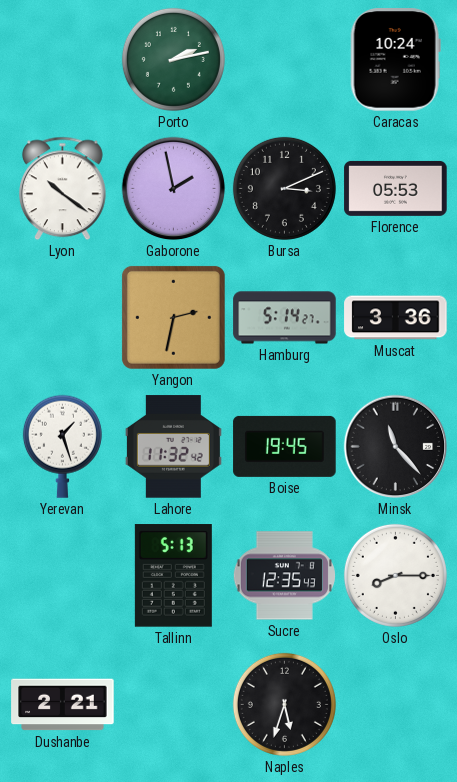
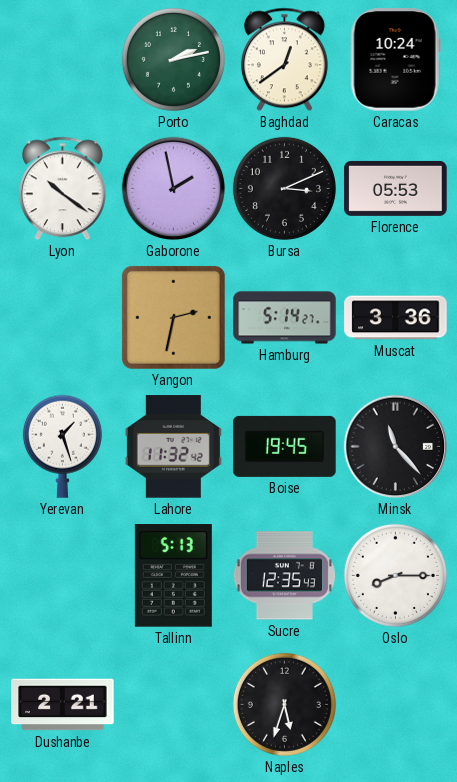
Baghdad: none -> 12:39 (284, 60)
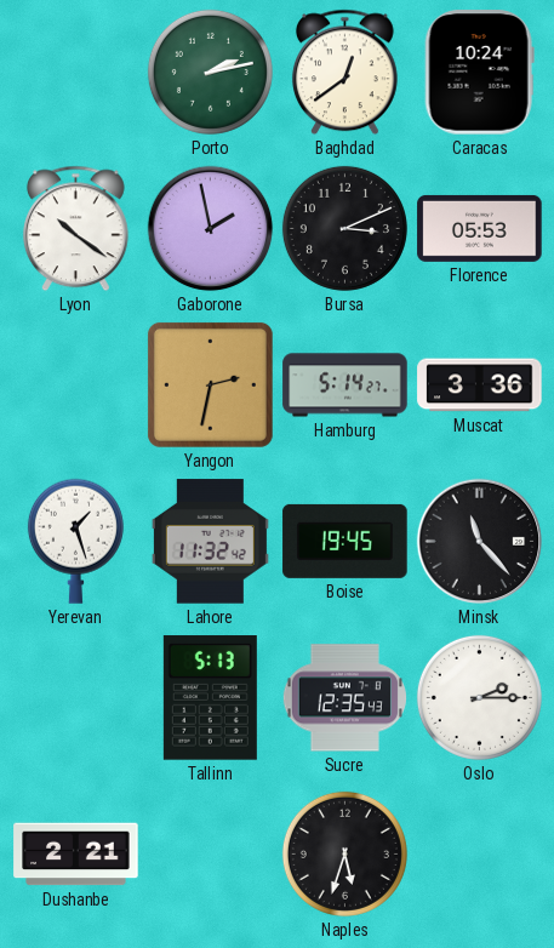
Oslo: 8:15 -> 2:15 (479, 697)
